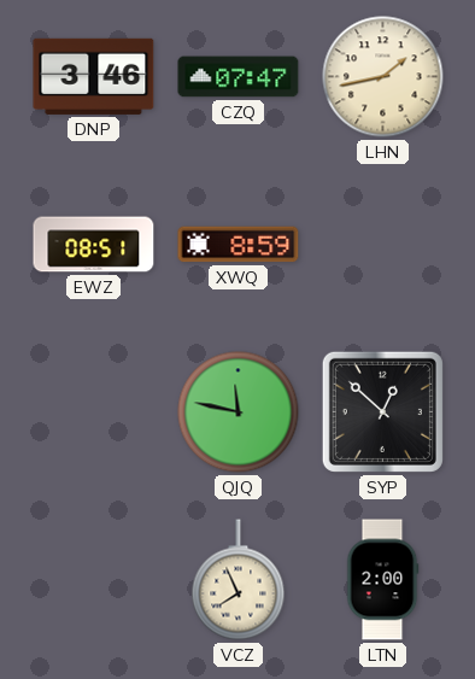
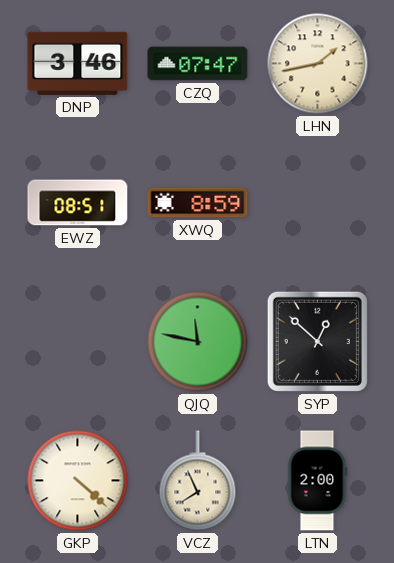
GKP: none -> 4:22 (78, 481)
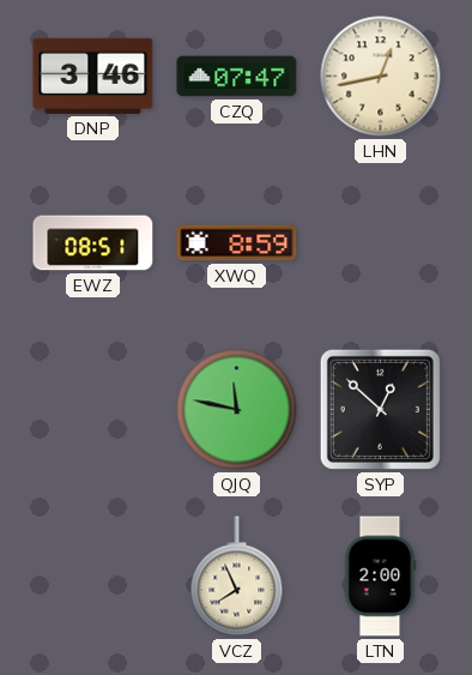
LHN: 1:43 -> 12:43 (381, 77)
GKP: 4:22 -> none (78, 481)
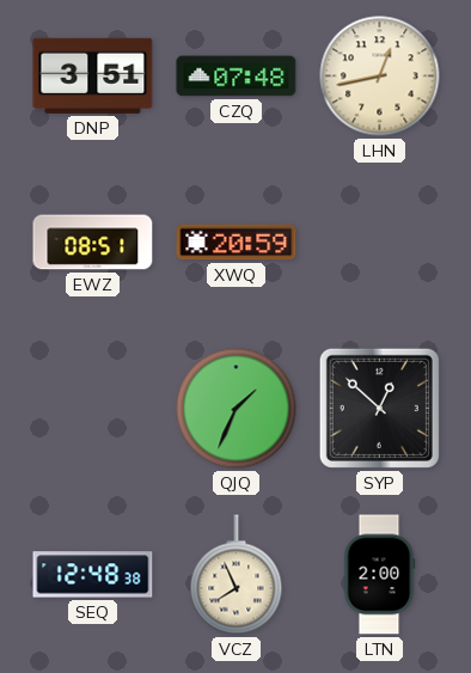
DNP: 3:46 -> 3:51 (93, 75)
CZQ: 07:47 -> 07:48 (237, 77)
XWQ: 8:59 -> 20:59 (237, 243)
QJQ: 11:47 -> 1:34 (237, 409)
SEQ: none -> 12:48 (93, 575)
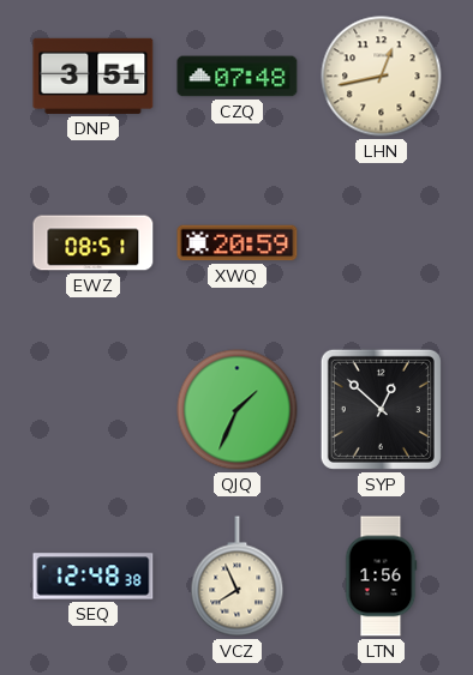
LTN: 2:00 -> 1:56 (381, 577)
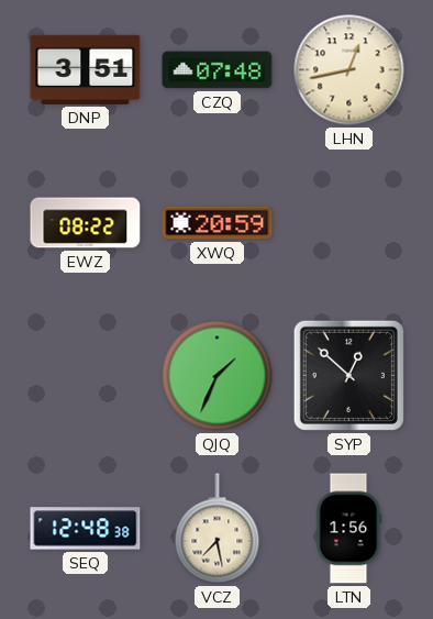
EWZ: 08:51 -> 08:22 (86, 223)
VCZ: 7:56 -> 7:28 (218, 529)
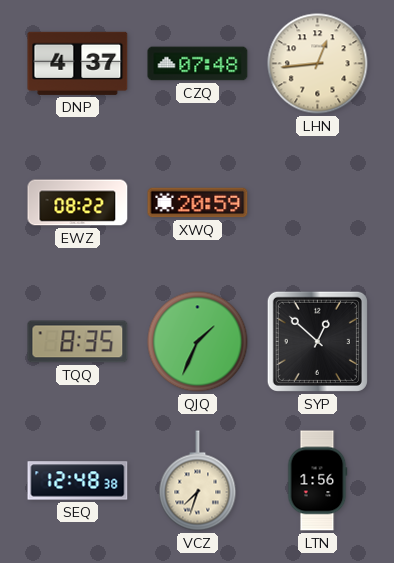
DNP: 3:51 -> 4:37 (78, 63)
LHN: 12:43 -> 12:44 (318, 64)
TQQ: none -> 8:35 (78, 342)
VCZ: 7:28 -> 7:33 (198, 481)
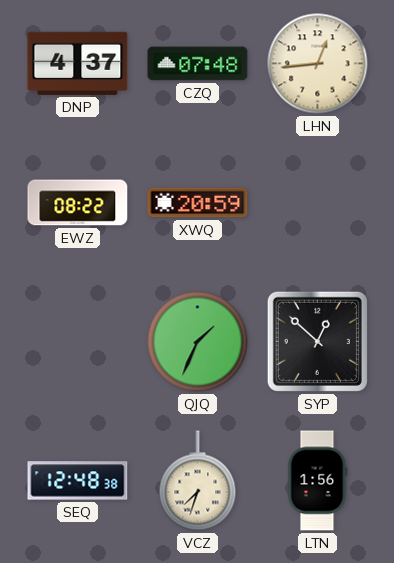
TQQ: 8:35 -> none (78, 342)
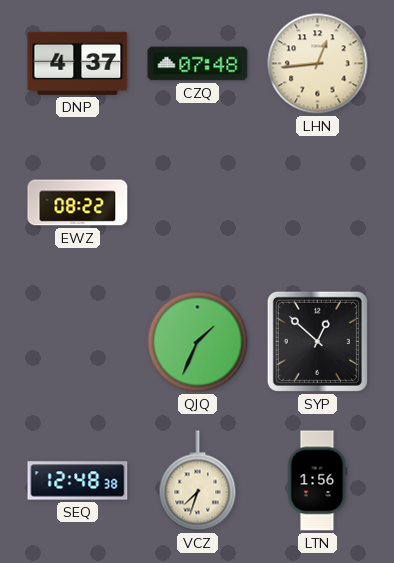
XWQ: 20:59 -> none (198, 203)
